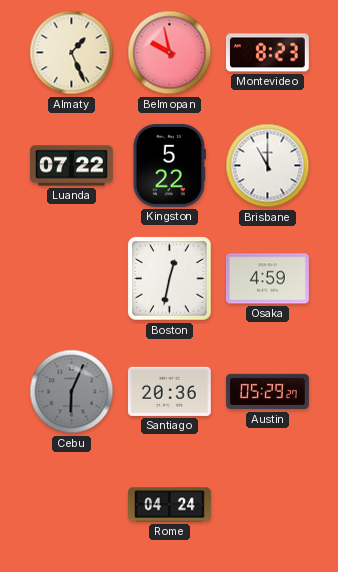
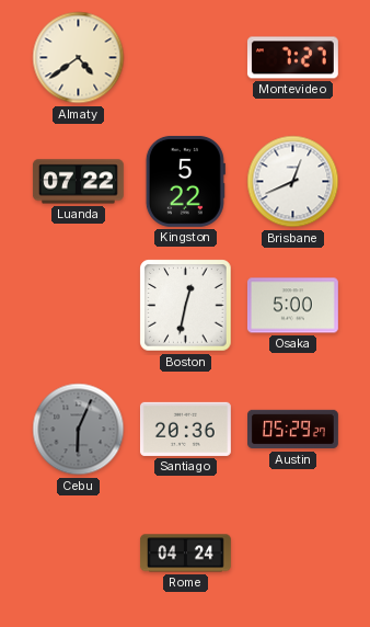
Almaty: 1:26 -> 4:39 (79, 58)
Belmopan: 9:58 -> none (170, 53)
Montevideo: 8:23 -> 7:27 (292, 58)
Brisbane: 11:00 -> 12:41 (293, 182)
Osaka: 4:59 -> 5:00 (292, 306)
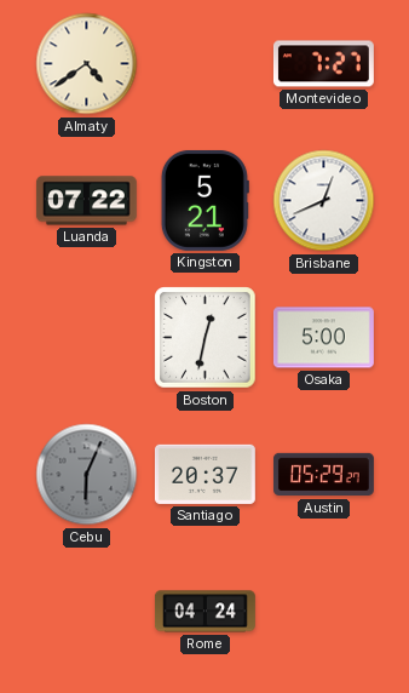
Kingston: 5:22 -> 5:21 (204, 200)
Santiago: 20:36 -> 20:37 (204, 474)
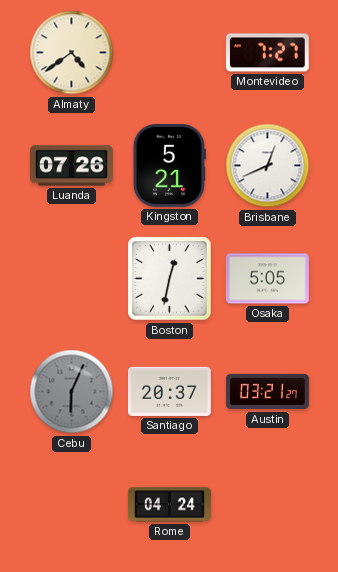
Luanda: 07:22 -> 07:26 (71, 166)
Osaka: 5:00 -> 5:05 (267, 279)
Austin: 05:29 -> 03:21 (268, 392)
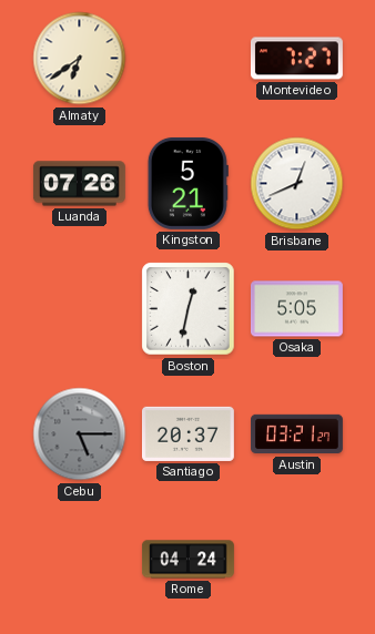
Almaty: 4:39 -> 6:39 (80, 59)
Cebu: 6:04 -> 5:15 (80, 434)
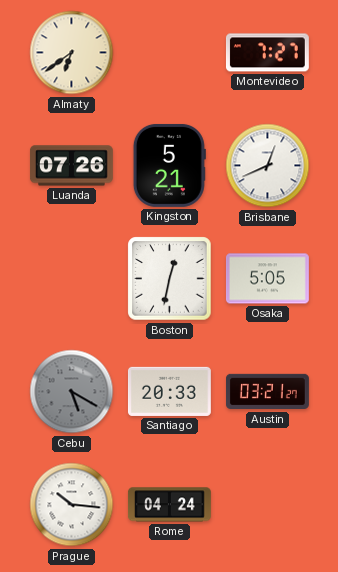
Cebu: 5:15 -> 5:20 (72, 392)
Santiago: 20:37 -> 20:33 (169, 391)
Prague: none -> 10:16 (72, 505)
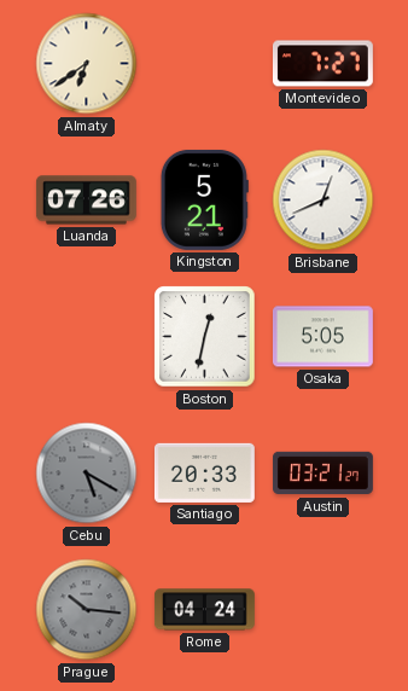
Prague dial: white -> grey (87, 610)
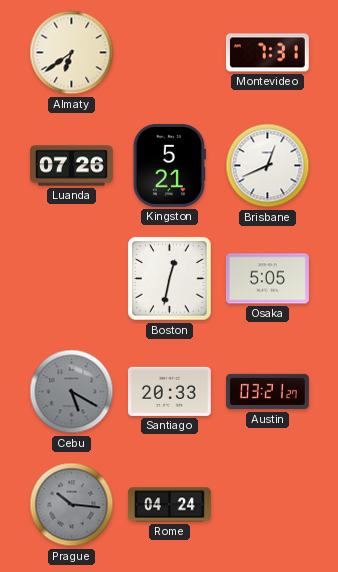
Montevideo: 7:27 -> 7:31 (267, 53)
